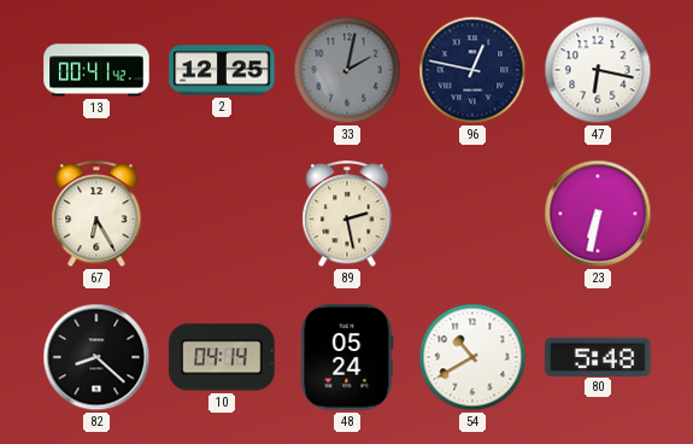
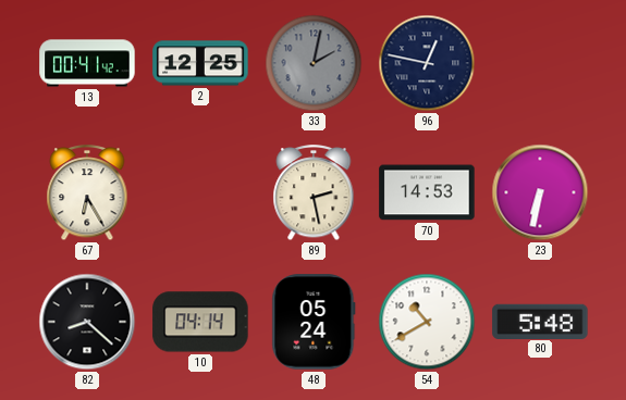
47: 6:17 -> none (598, 70)
70: none -> 14:53 (427, 192)
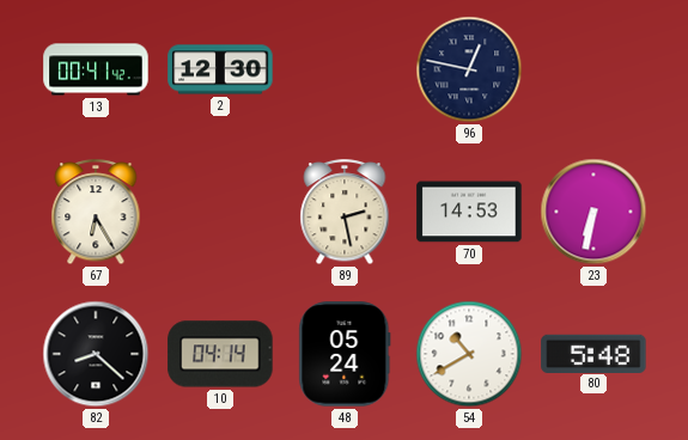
2: 12:25 -> 12:30 (220, 69)
33: 2:02 -> none (314, 63)
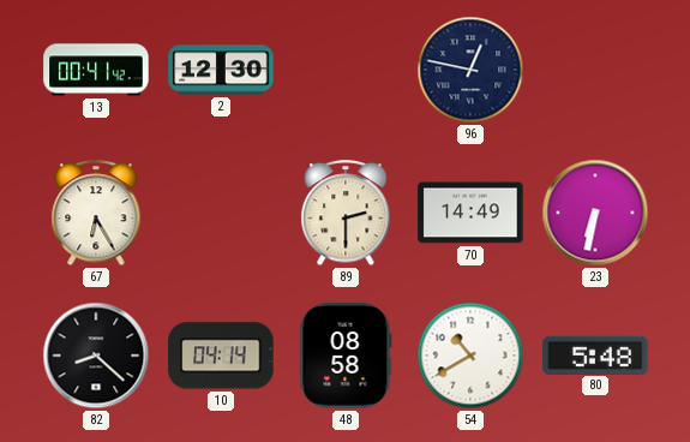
89: 2:28 -> 2:30 (346, 214)
70: 14:53 -> 14:49 (470, 213)
48: 05:24 -> 08:58 (346, 356)
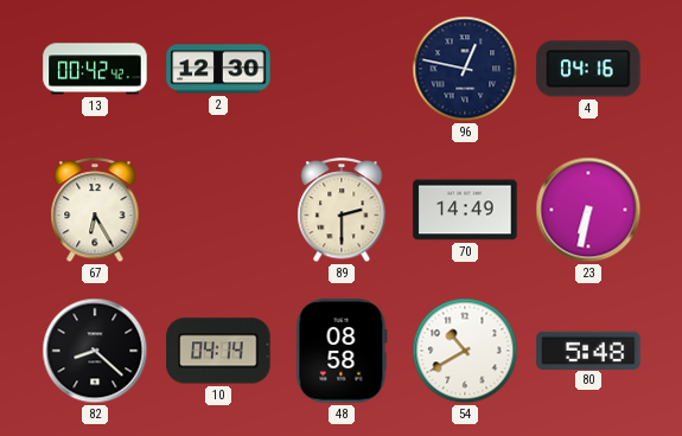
13: 00:41 -> 00:42 (95, 69)
4: none -> 04:16 (588, 69)
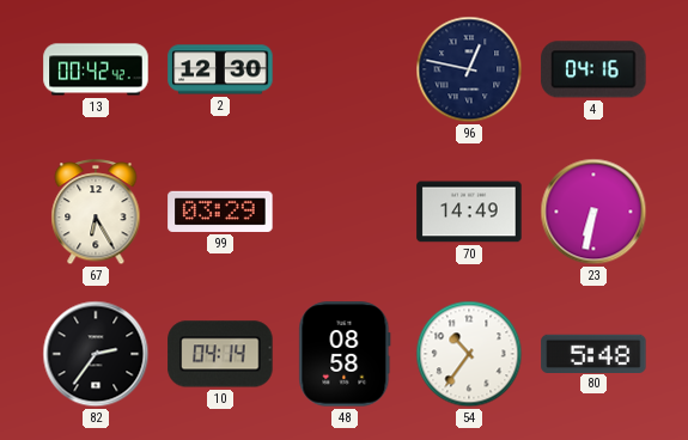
99: none -> 03:29 (220, 212)
89: 2:30 -> none (342, 211)
82: 8:22 -> 2:36 (96, 354)
54: 10:40 -> 10:36 (469, 354)
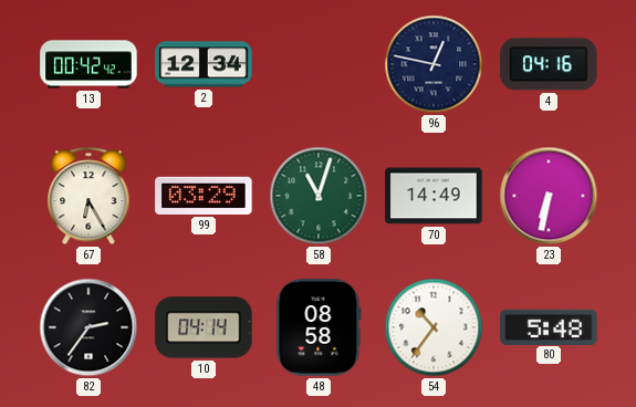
2: 12:30 -> 12:34 (204, 64)
58: none -> 11:03 (319, 196)
